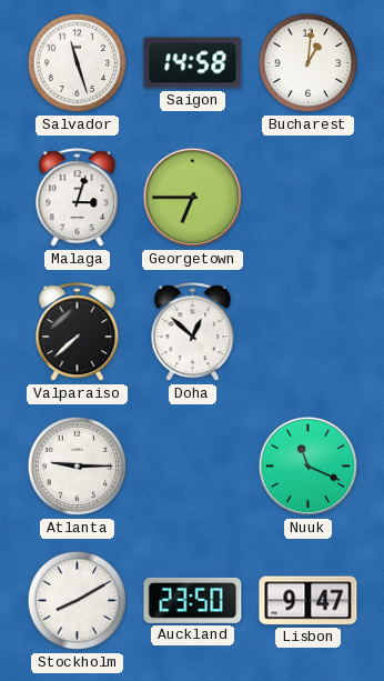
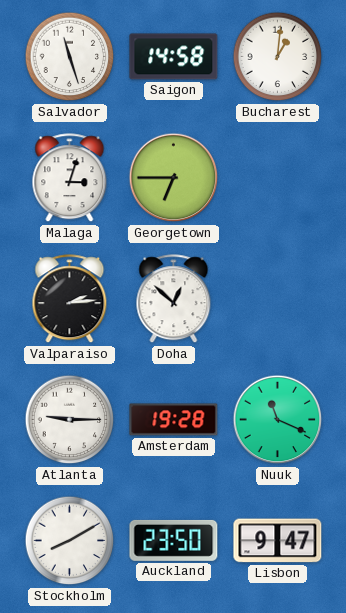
Valparaiso: 7:38 -> 2:14 (70, 299)
Amsterdam: none -> 19:28 (174, 420)
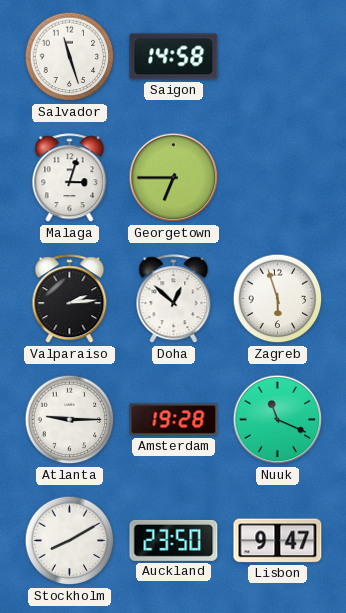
Bucharest: 1:01 -> none (278, 57)
Zagreb: none -> 5:57 (278, 299)
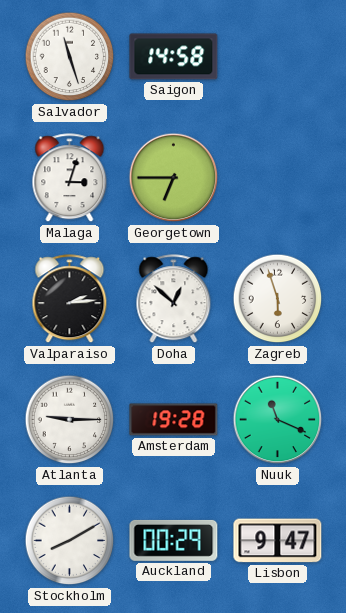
Auckland: 23:50 -> 00:29 (174, 540)
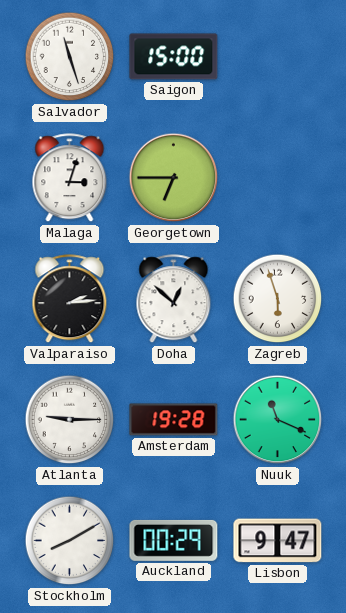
Saigon: 14:58 -> 15:00 (174, 57)
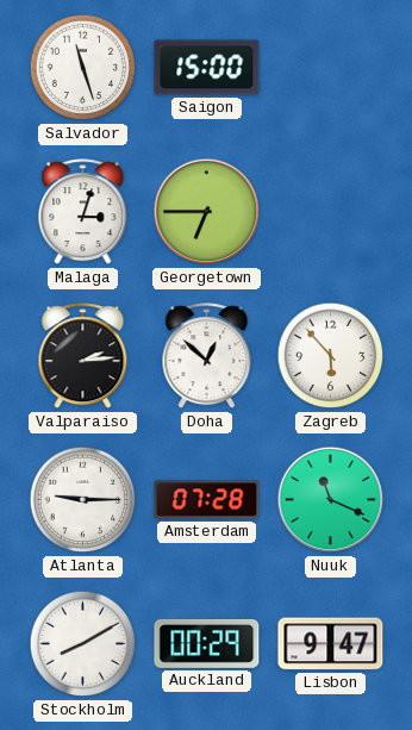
Zagreb: 5:57 -> 5:53 (331, 356)
Amsterdam: 19:28 -> 07:28 (207, 500)
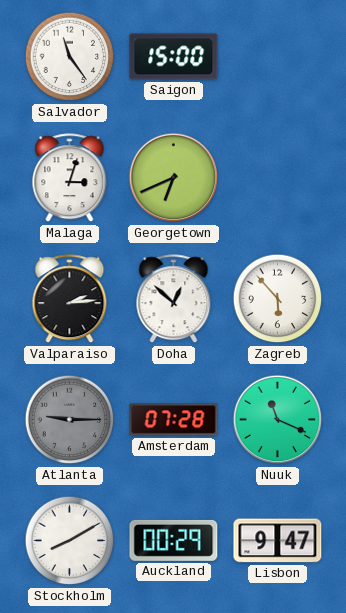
Salvador: 11:27 -> 11:24 (70, 57)
Georgetown: 6:45 -> 6:41 (174, 178)
Atlanta dial: white -> grey (70, 420)
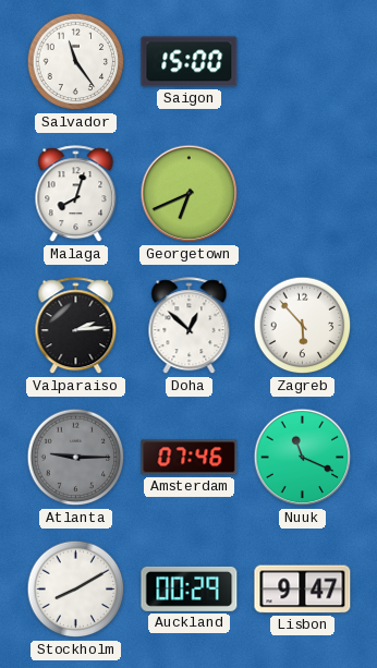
Malaga: 3:03 -> 8:03 (76, 194)
Amsterdam: 07:28 -> 07:46 (190, 458)
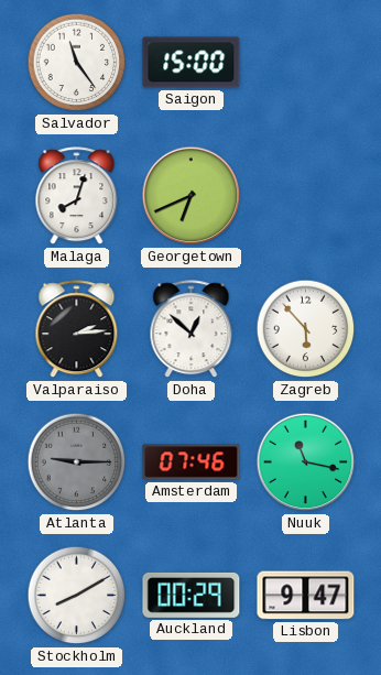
Nuuk: 11:19 -> 11:17 (306, 462)
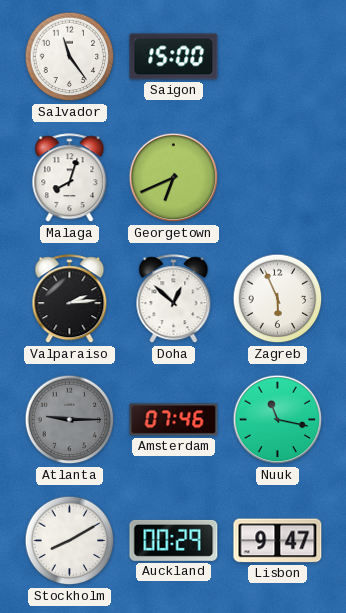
Zagreb: 5:53 -> 5:56 (278, 299)
